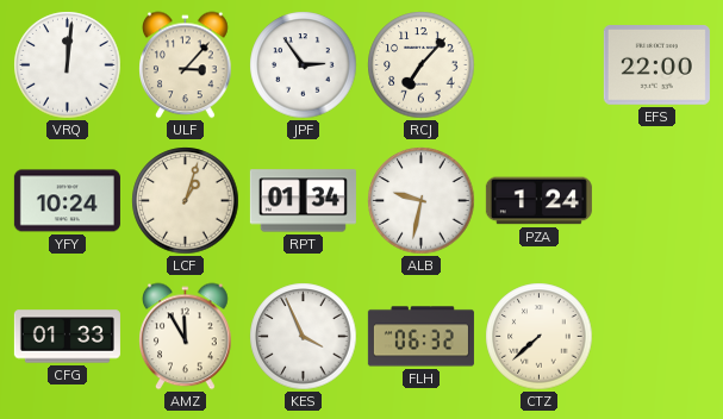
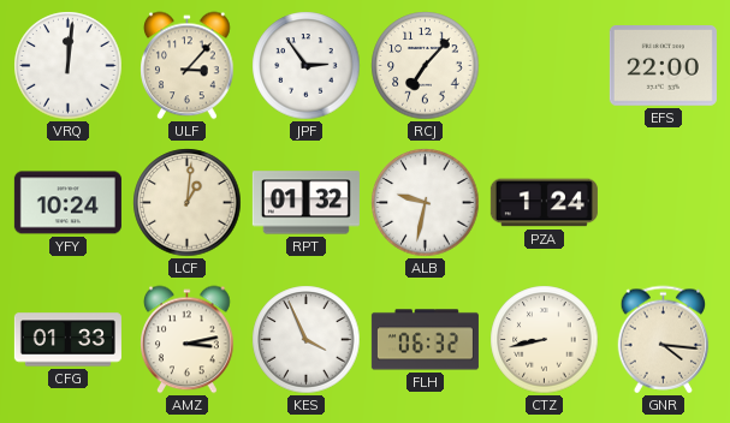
LCF: 1:03 -> 1:01 (188, 203)
RPT: 01:34 -> 01:32 (305, 203)
AMZ: 11:55 -> 3:13 (188, 340)
CTZ: 7:38 -> 8:43 (545, 340)
GNR: none -> 4:16 (664, 340)
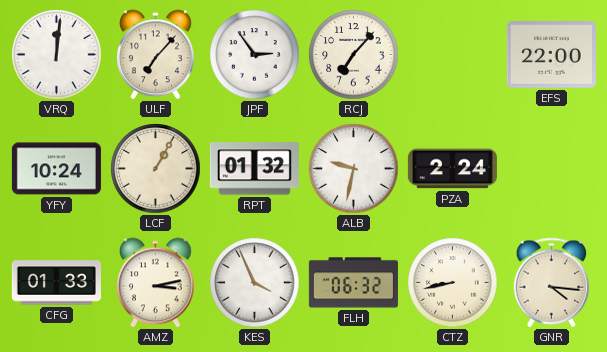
ULF: 3:07 -> 7:07 (156, 55)
LCF: 1:01 -> 1:05 (156, 169)
PZA: 1:24 -> 2:24 (452, 169)
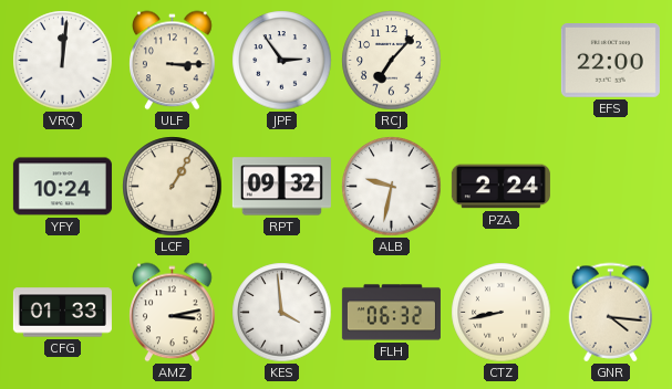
ULF: 7:07 -> 3:15 (173, 61)
RPT: 01:32 -> 09:32 (281, 187)
KES: 3:56 -> 3:59 (282, 313)
